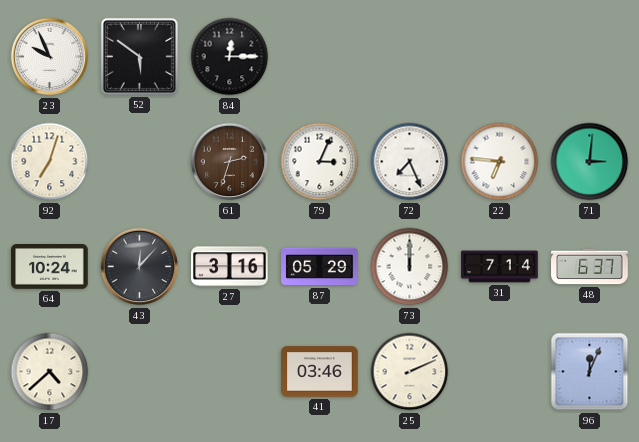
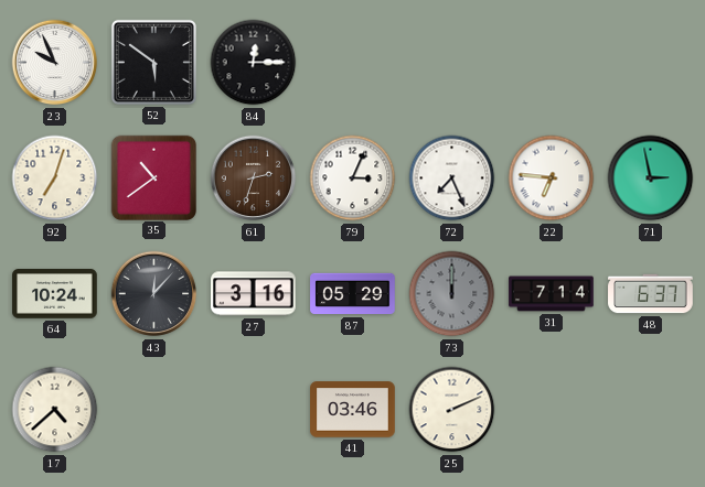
35: none -> 10:39 (153, 177)
71: 3:01 -> 2:58 (651, 178)
73 dial: white -> grey (452, 294)
96: 12:04 -> none (590, 372)
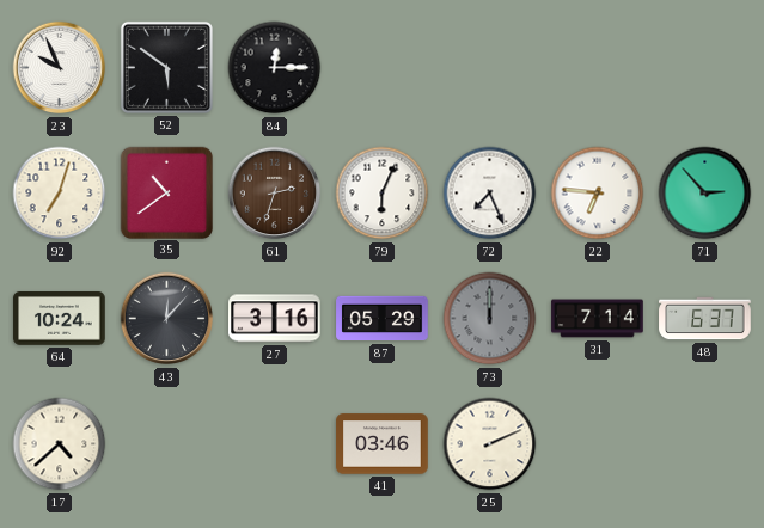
79: 3:04 -> 6:04 (383, 194)
71: 2:58 -> 2:53 (705, 194)
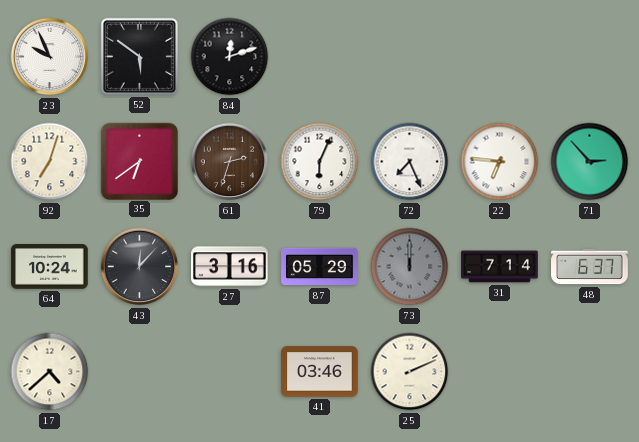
84: 12:15 -> 12:12 (230, 57)
35: 10:39 -> 6:39 (139, 161)
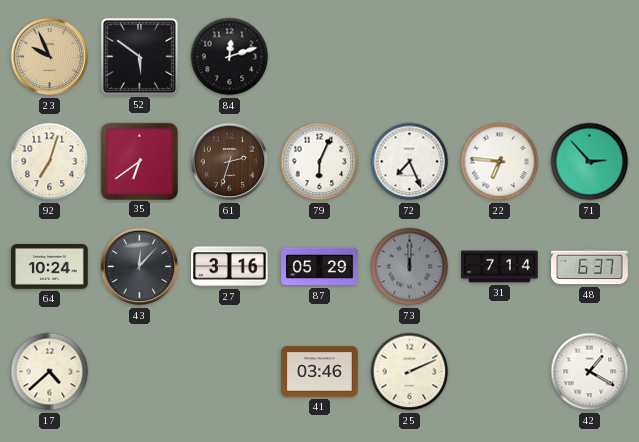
23 dial: white -> champagne (50, 57)
42: none -> 1:20 (590, 372)
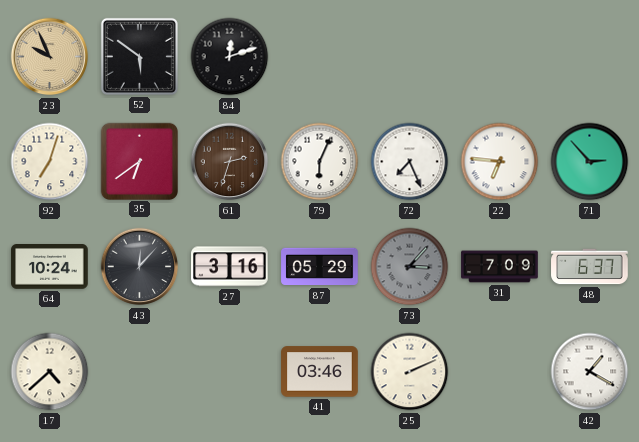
73: 12:00 -> 3:07 (410, 267)
31: 7:14 -> 7:09 (500, 267)
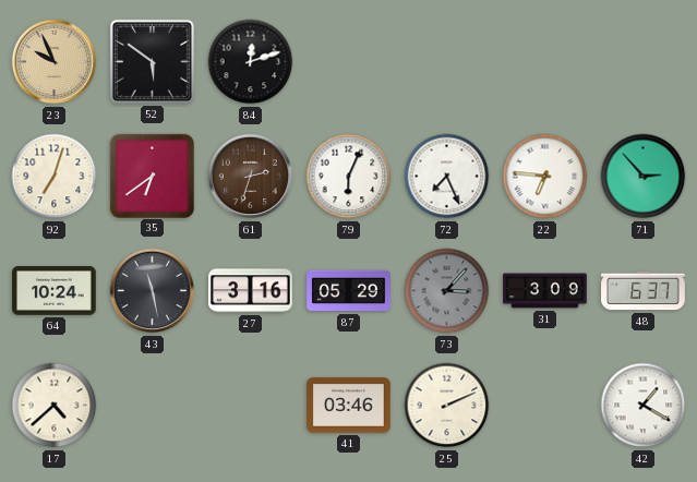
43: 12:07 -> 11:28 (153, 291)
31: 7:09 -> 3:09 (545, 291)
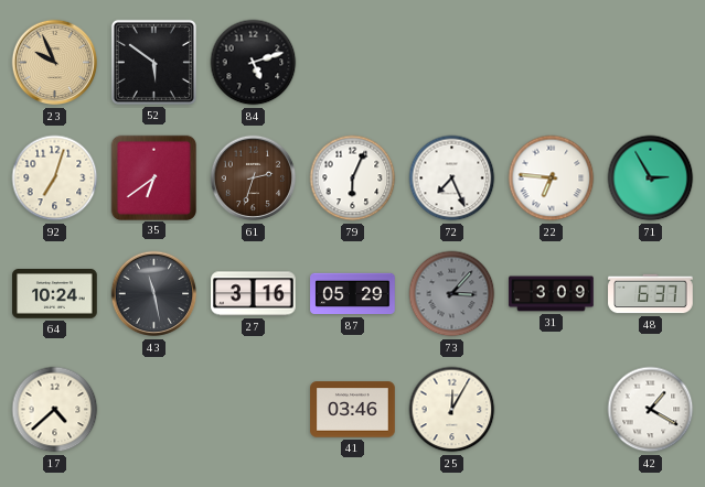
84: 12:12 -> 5:12 (254, 63)
71: 2:53 -> 2:55 (651, 178)
25: 2:11 -> 12:05 (452, 410)
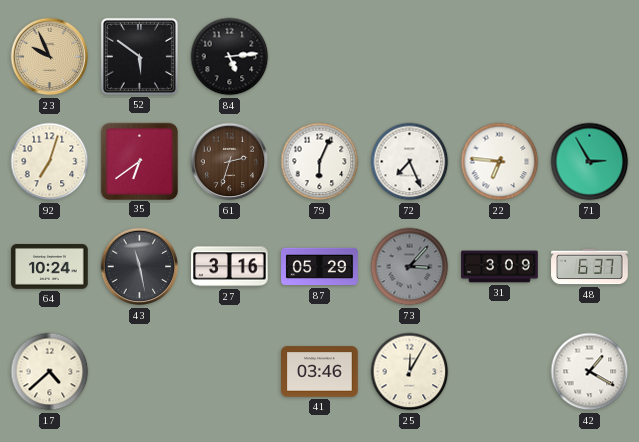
84: 5:12 -> 5:14 (230, 57)
